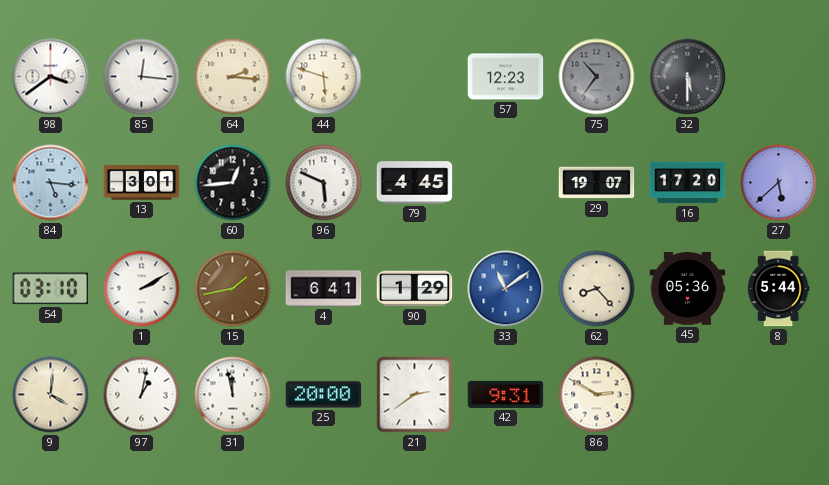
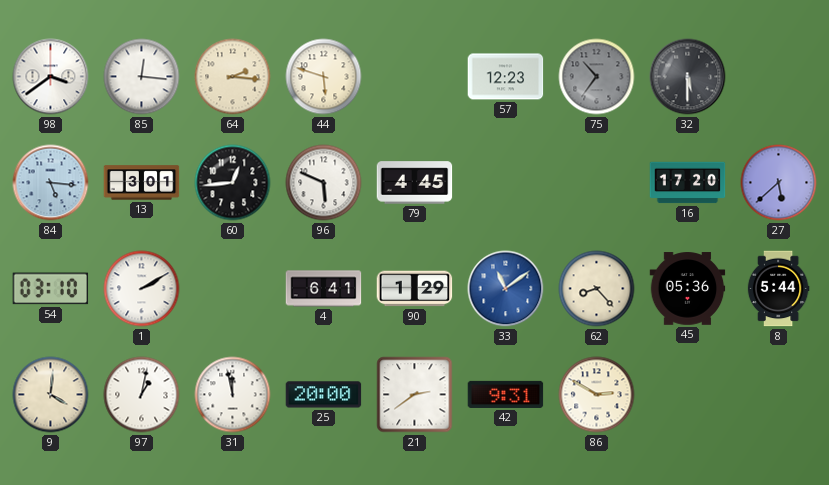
29: 19:07 -> none (597, 183)
15: 1:43 -> none (233, 289)
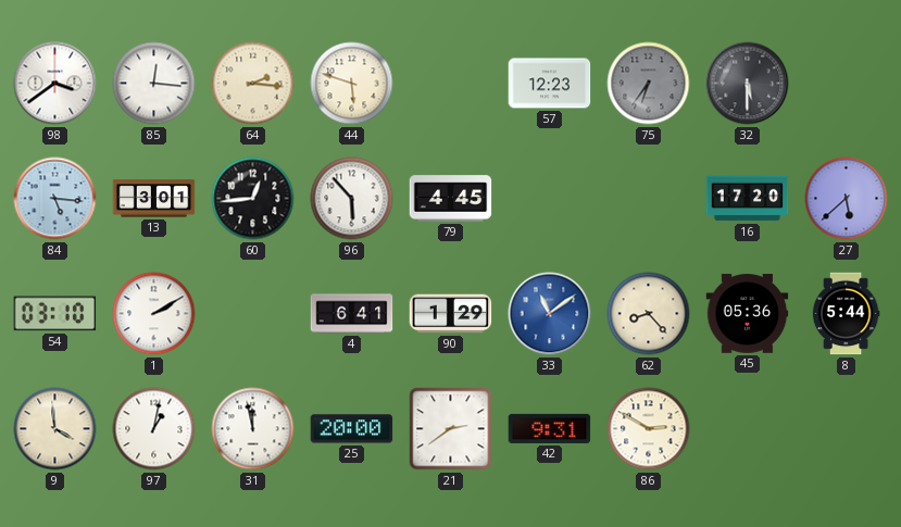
75: 10:36 -> 6:36 (649, 84)
96: 5:49 -> 5:53 (352, 199)
9: 4:01 -> 3:59 (55, 429)
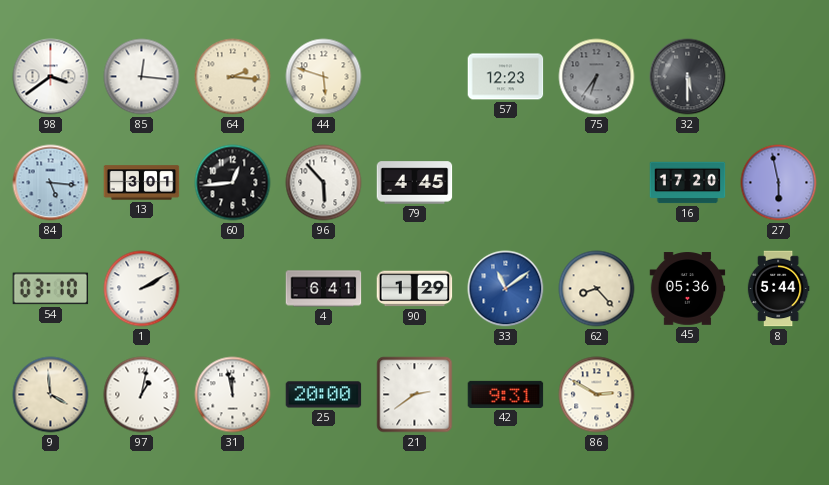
27: 5:38 -> 5:58 (779, 183)
